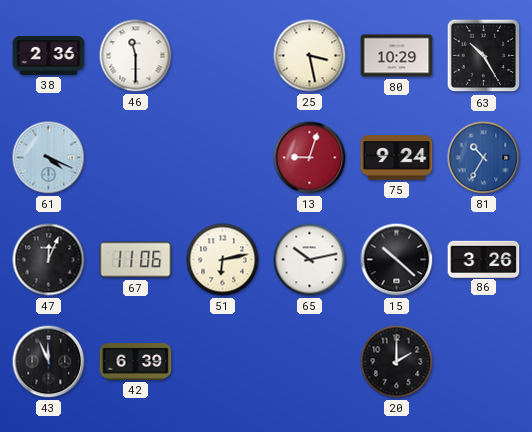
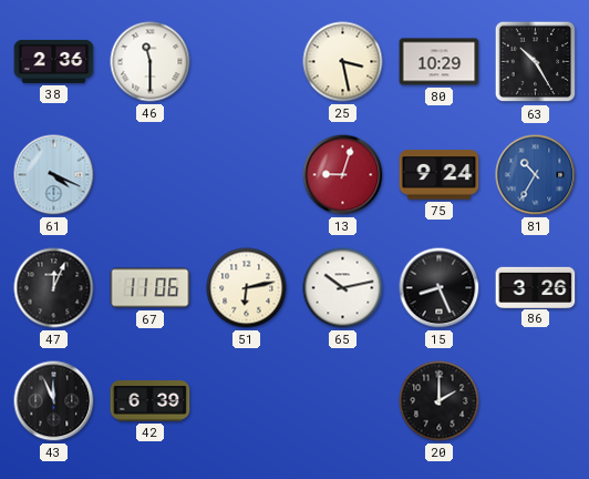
15: 10:22 -> 8:26 (440, 288)
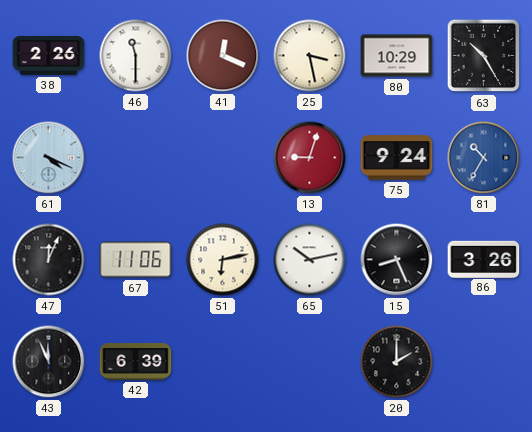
38: 2:36 -> 2:26 (49, 55)
41: none -> 12:19 (223, 56)
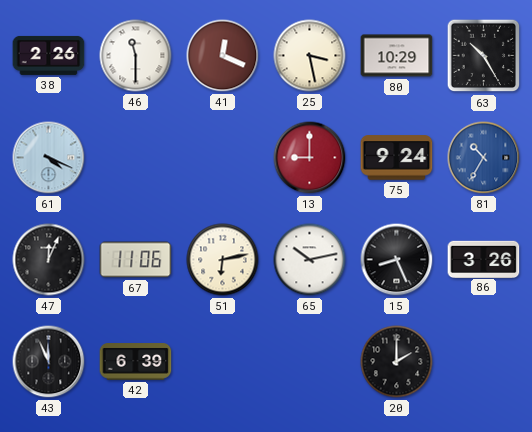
13: 9:03 -> 9:00 (310, 158)
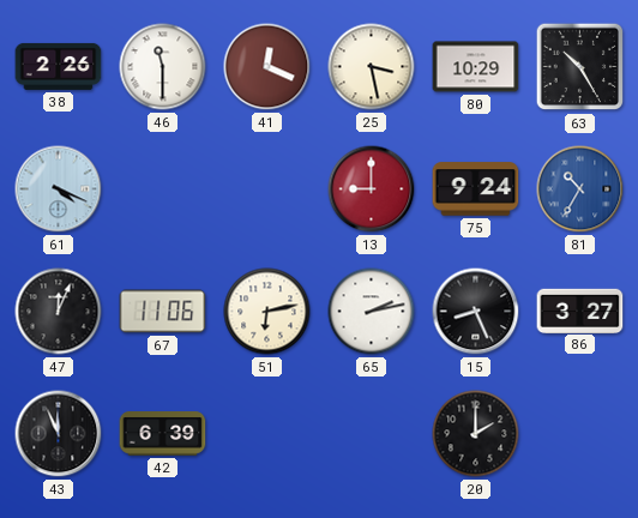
65: 10:13 -> 2:13 (372, 312)
86: 3:26 -> 3:27 (580, 311)
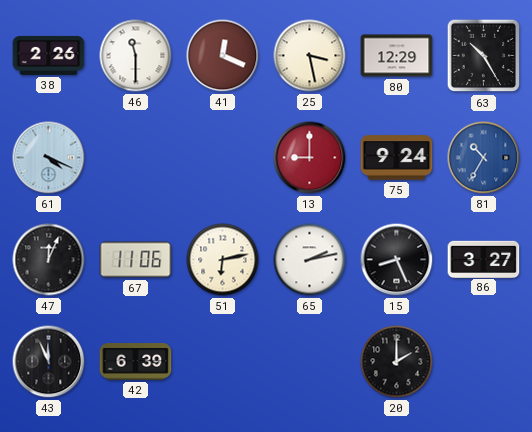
80: 10:29 -> 12:29 (397, 56)
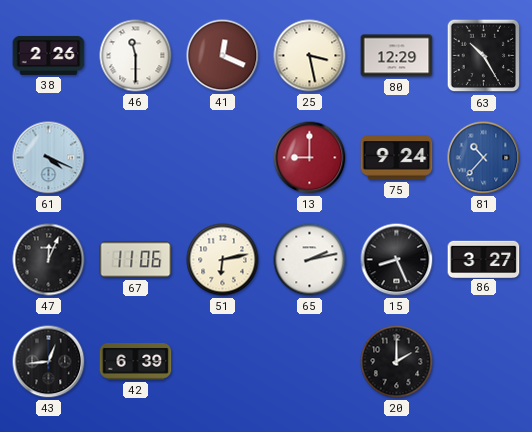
81: 10:35 -> 10:37 (484, 158)
43: 11:56 -> 12:44 (49, 362)
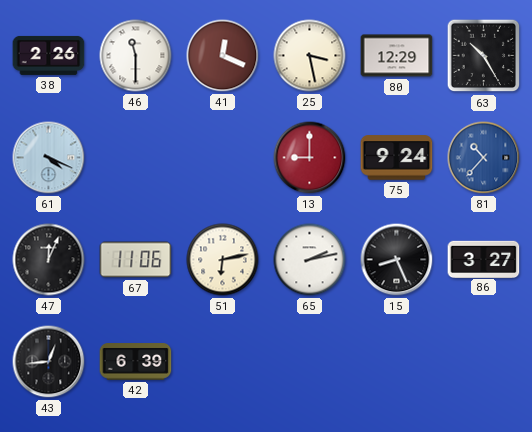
20: 2:00 -> none (397, 362)
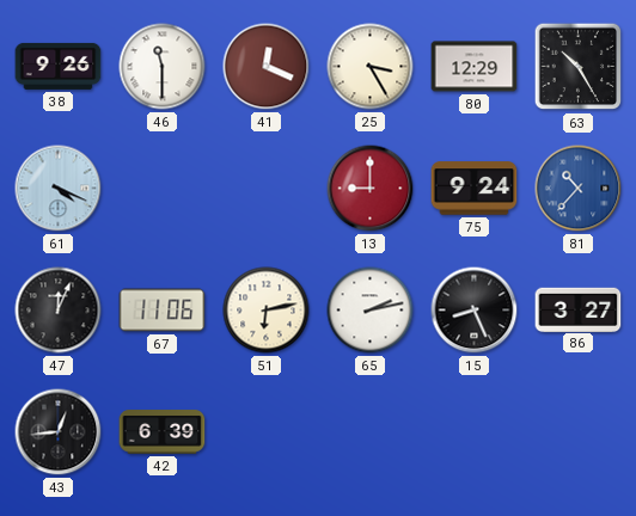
38: 2:26 -> 9:26 (59, 66)
25: 3:28 -> 3:25 (371, 67)
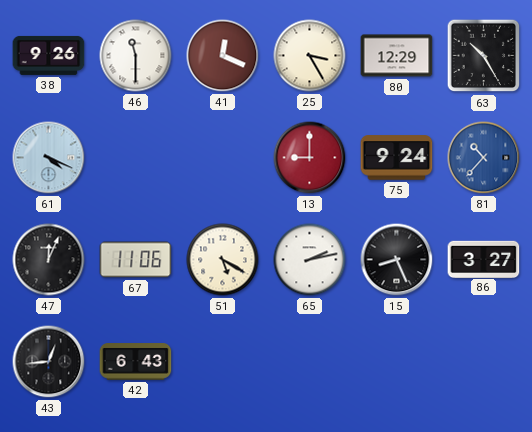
51: 6:13 -> 5:20 (223, 260)
42: 6:39 -> 6:43 (136, 362)
